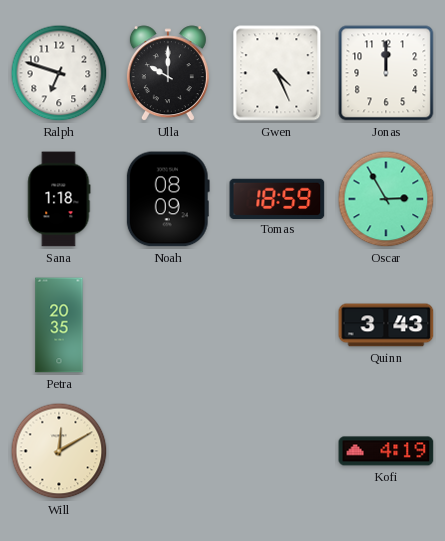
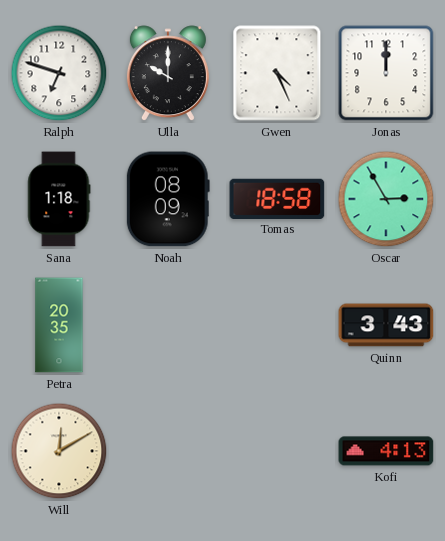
Tomas: 18:59 -> 18:58 (277, 198)
Kofi: 4:19 -> 4:13 (386, 451)
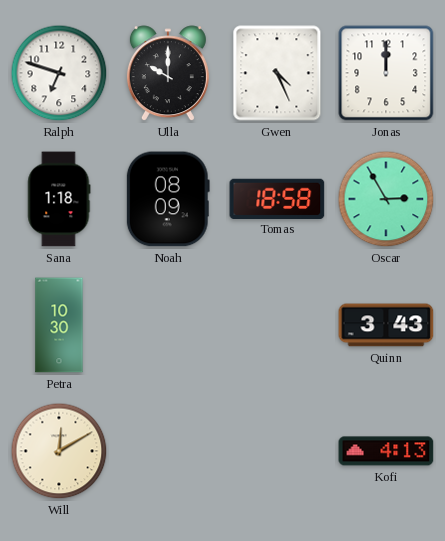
Petra: 20:35 -> 10:30 (59, 325)
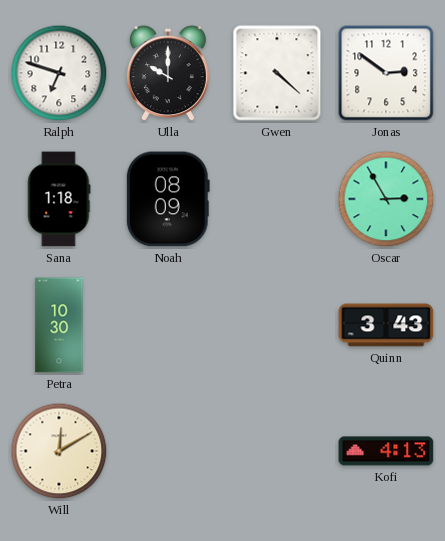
Gwen: 4:26 -> 4:22 (277, 73)
Jonas: 12:00 -> 2:51 (386, 73)
Tomas: 18:58 -> none (277, 198)
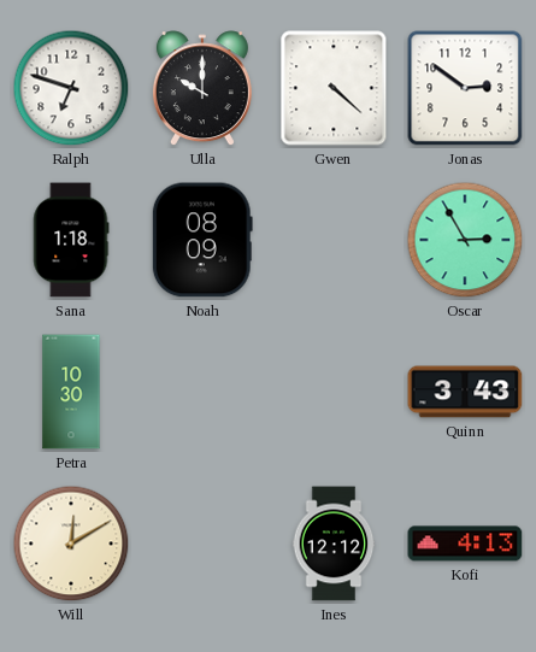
Ines: none -> 12:12 (334, 544)
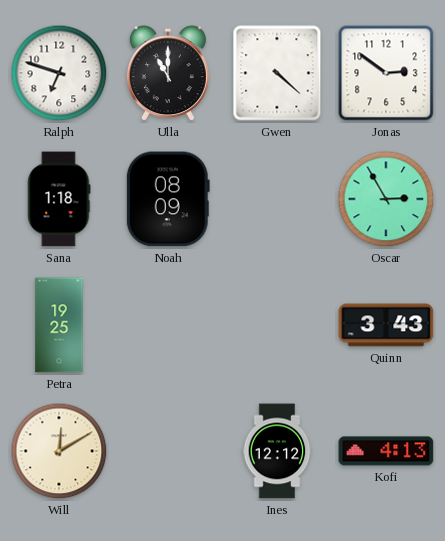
Ulla: 10:00 -> 11:00 (168, 74)
Petra: 10:30 -> 19:25 (59, 325)
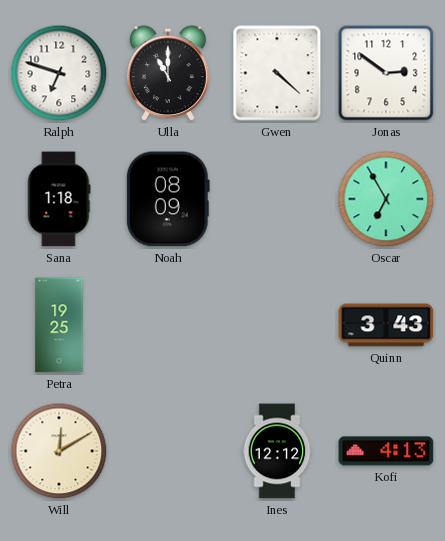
Oscar: 2:55 -> 6:55 (386, 199)
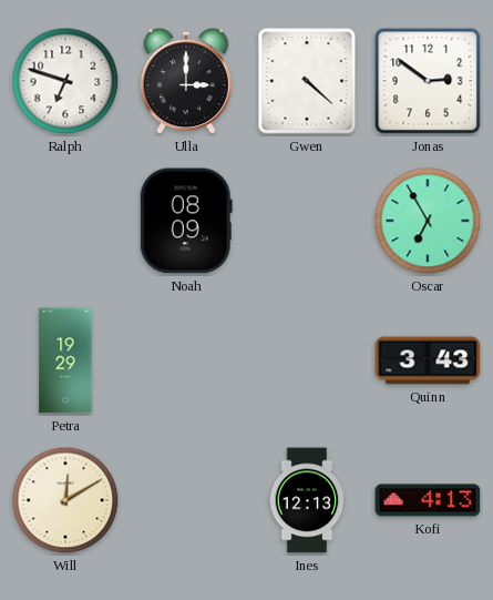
Ulla: 11:00 -> 3:00 (186, 82)
Sana: 1:18 -> none (59, 199)
Petra: 19:25 -> 19:29 (65, 360)
Ines: 12:12 -> 12:13 (307, 500)
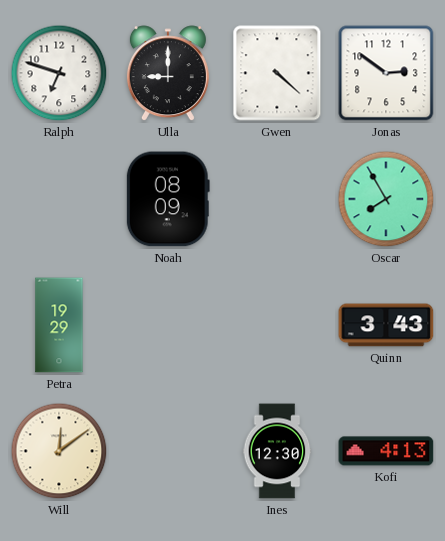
Ulla: 3:00 -> 9:00 (168, 74)
Oscar: 6:55 -> 7:55 (386, 199)
Will: 12:10 -> 12:09 (59, 451)
Ines: 12:13 -> 12:30 (277, 451)
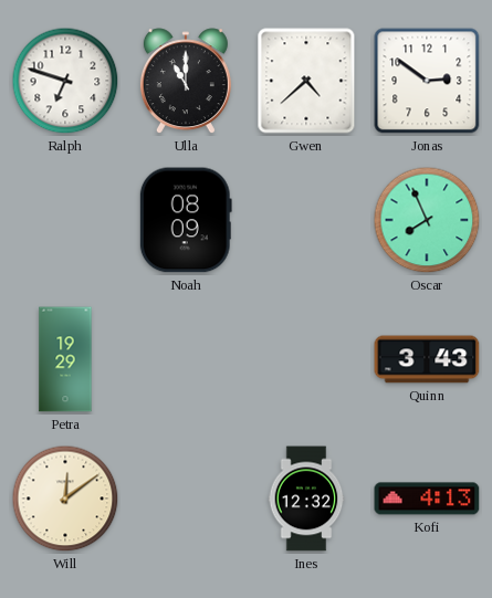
Ulla: 9:00 -> 11:00 (186, 82)
Gwen: 4:22 -> 4:38 (306, 81)
Oscar: 7:55 -> 7:56 (427, 220)
Ines: 12:30 -> 12:32 (306, 499)
